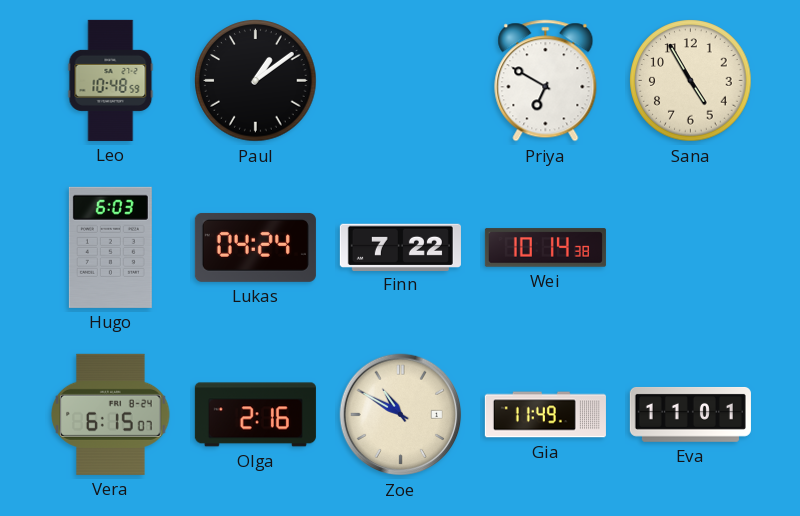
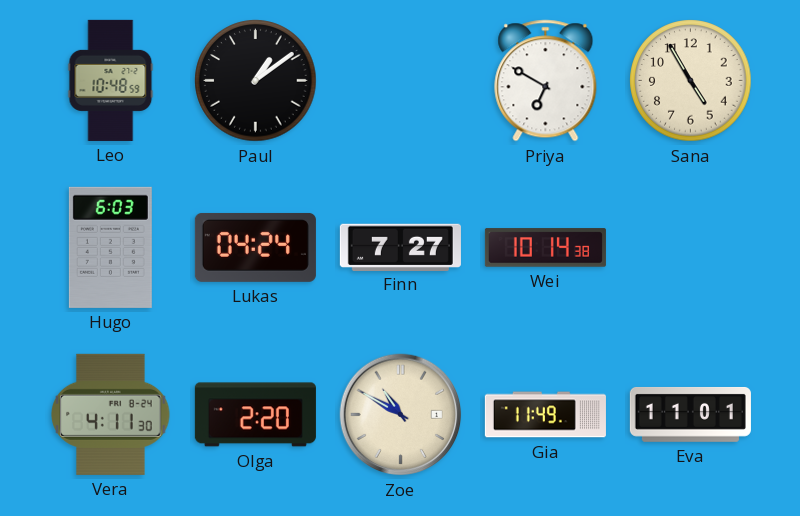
Finn: 7:22 -> 7:27 (400, 247)
Vera: 6:15 -> 4:11 (111, 414)
Olga: 2:16 -> 2:20 (255, 415)
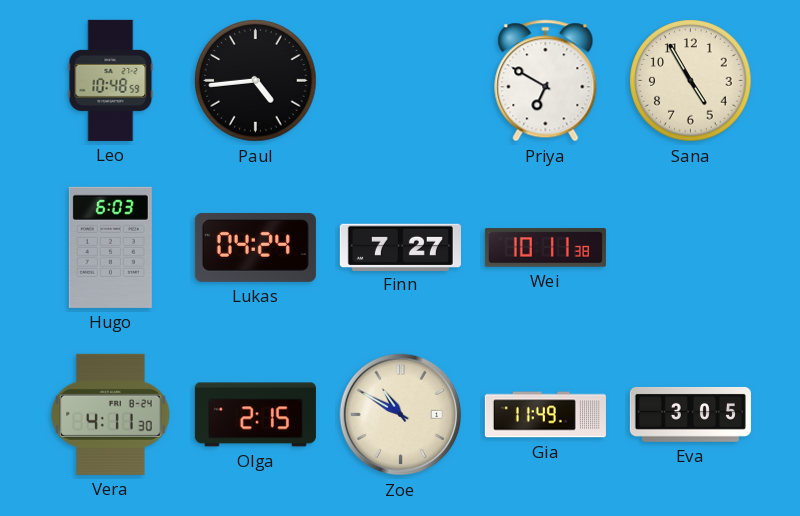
Paul: 1:09 -> 4:44 (256, 81)
Wei: 10:14 -> 10:11 (545, 248)
Olga: 2:20 -> 2:15 (255, 415)
Eva: 11:01 -> 3:05 (690, 414)
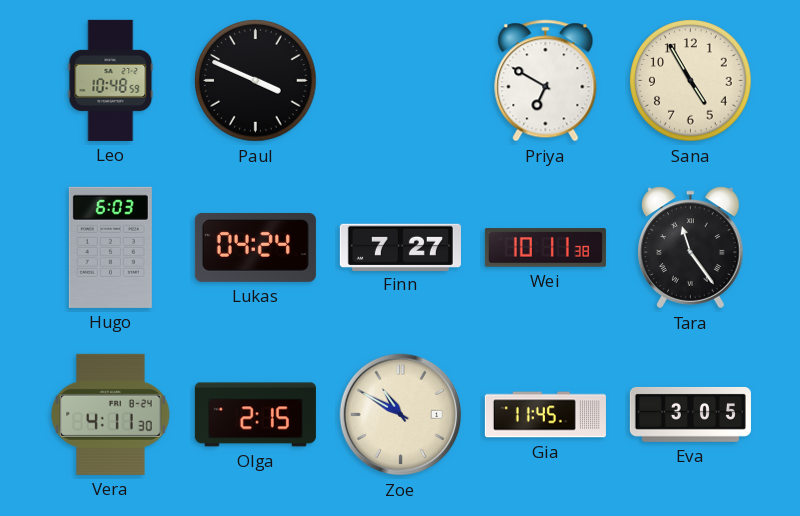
Paul: 4:44 -> 3:49 (256, 81)
Tara: none -> 11:24 (691, 248)
Gia: 11:49 -> 11:45 (545, 415)
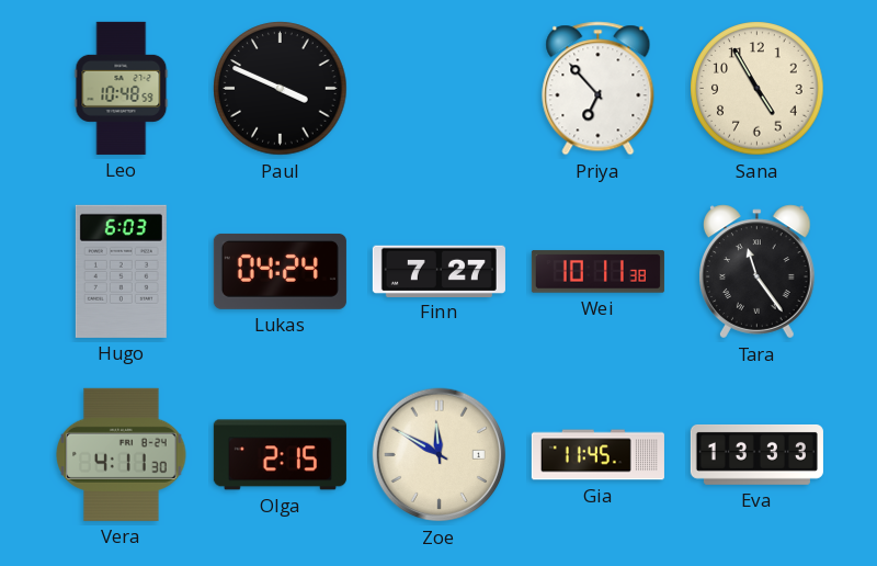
Priya: 6:50 -> 6:53 (599, 89)
Zoe: 10:50 -> 11:50 (440, 455)
Eva: 3:05 -> 13:33 (756, 454)
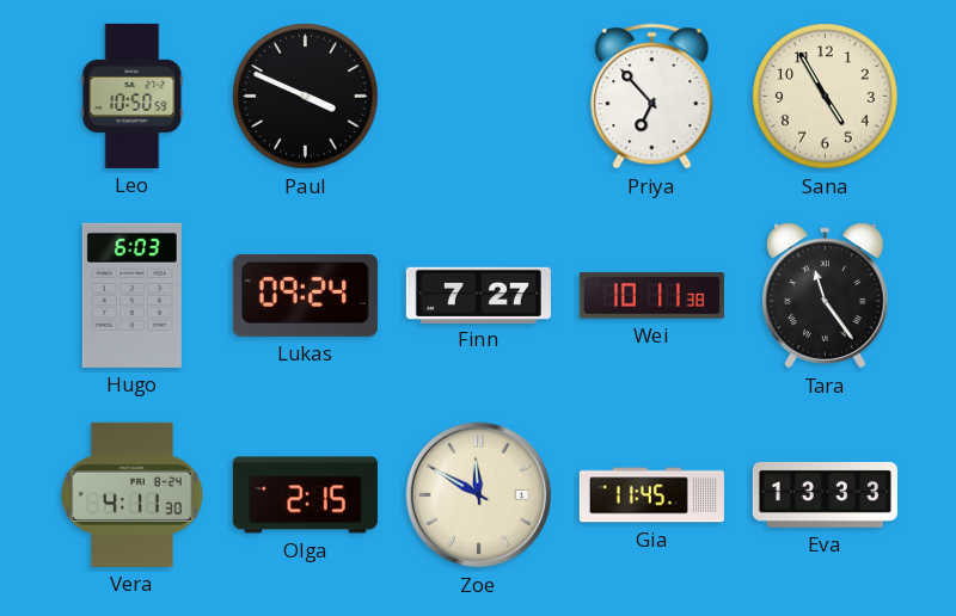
Leo: 10:48 -> 10:50 (133, 96)
Lukas: 04:24 -> 09:24 (305, 295)
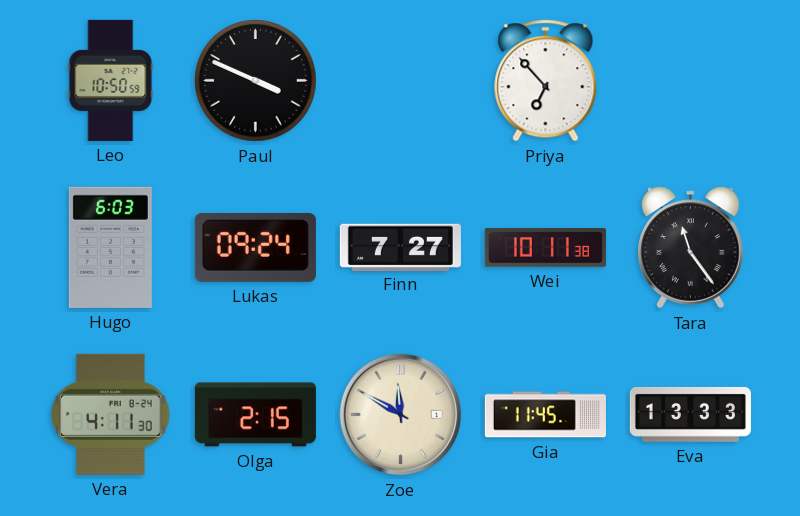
Sana: 4:55 -> none (826, 97)
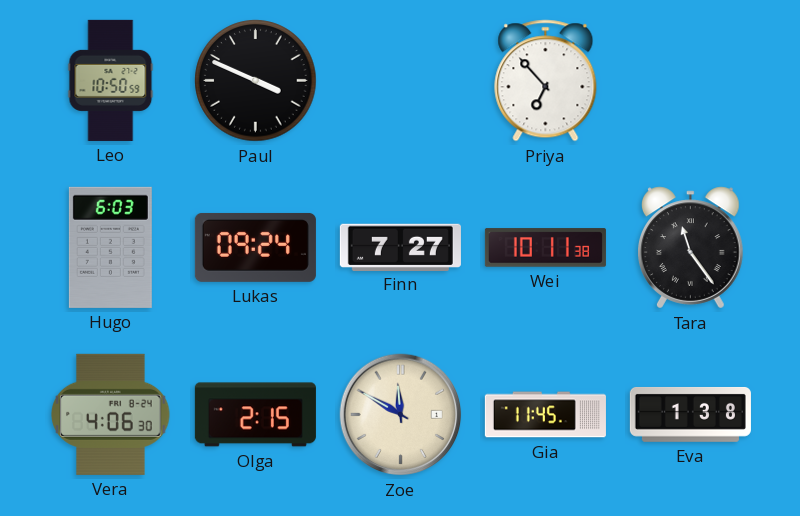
Vera: 4:11 -> 4:06 (111, 414)
Eva: 13:33 -> 1:38 (690, 414)
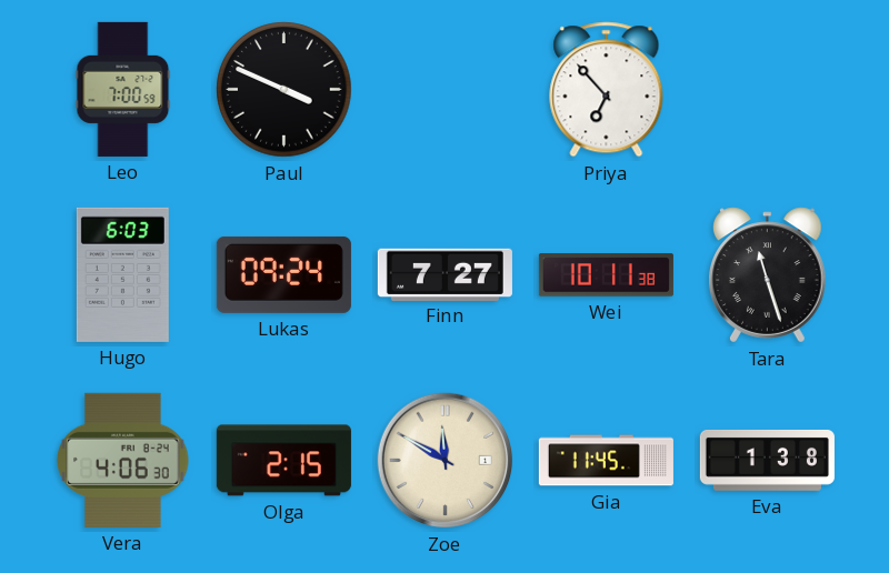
Leo: 10:50 -> 7:00 (123, 89)
Tara: 11:24 -> 11:27 (768, 275)
